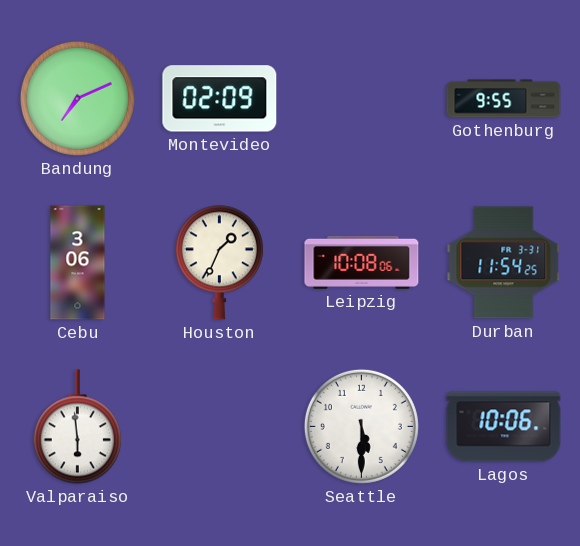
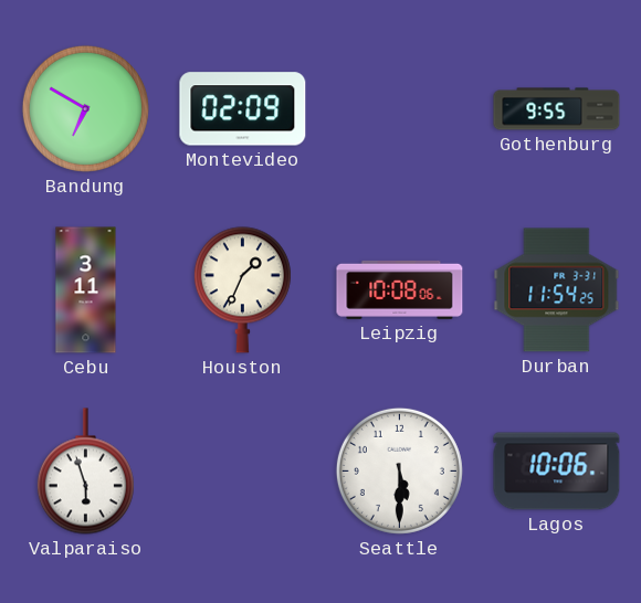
Bandung: 7:11 -> 6:50 (85, 108)
Cebu: 3:06 -> 3:11 (86, 290)
Valparaiso: 5:59 -> 5:57 (85, 472)
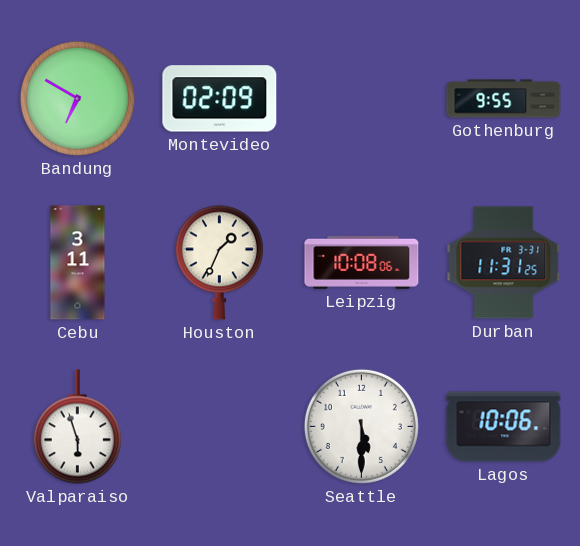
Durban: 11:54 -> 11:31 (504, 263)
